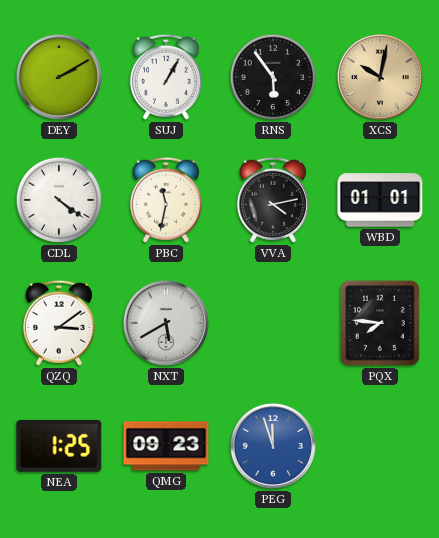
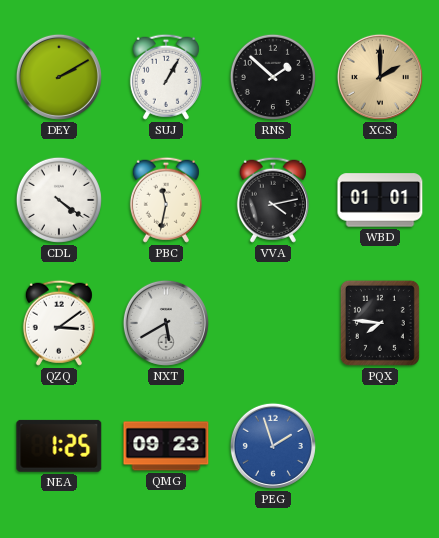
RNS: 5:54 -> 1:52 (273, 77)
XCS: 10:02 -> 2:00 (380, 77)
PEG: 11:57 -> 1:57 (273, 446)
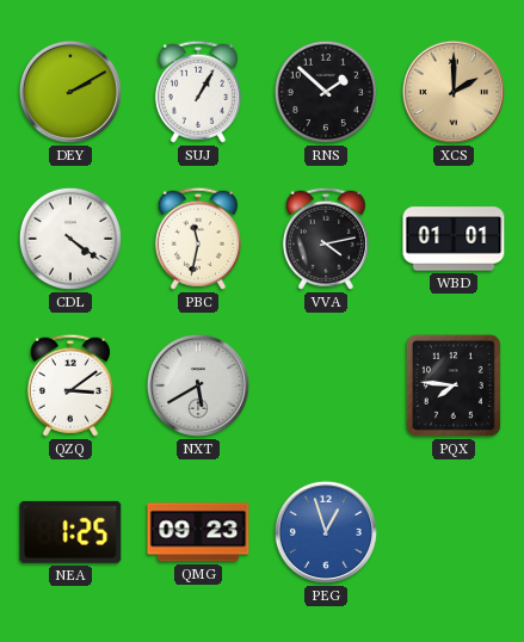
PEG: 1:57 -> 12:57 (326, 532)
